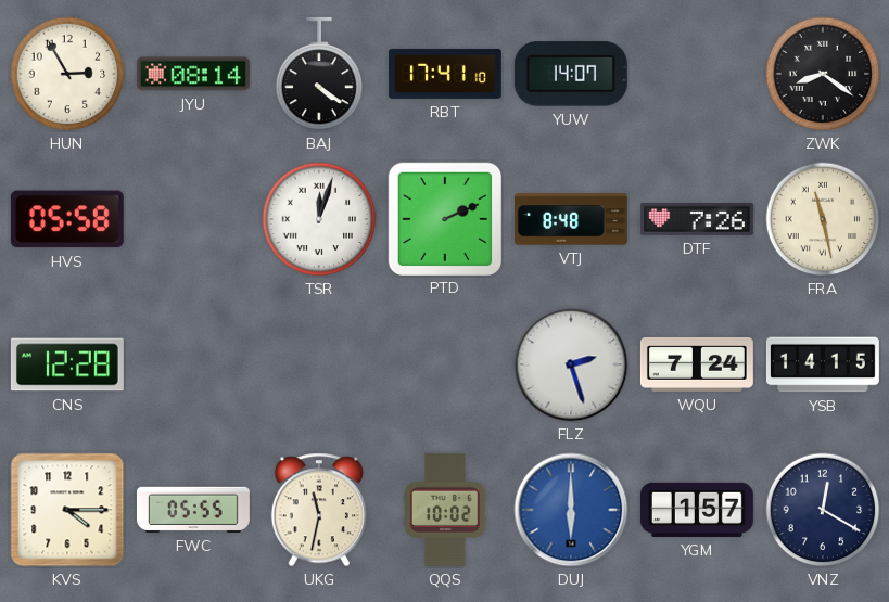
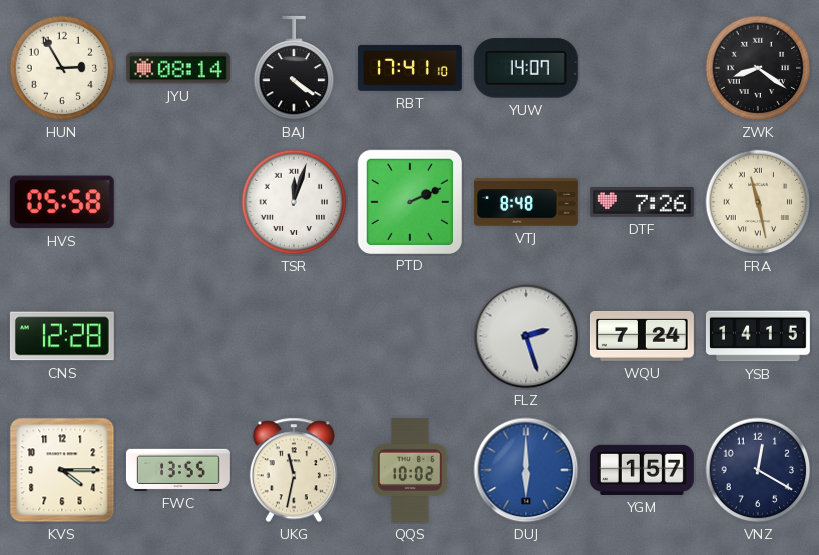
FWC: 05:55 -> 13:55 (178, 470)
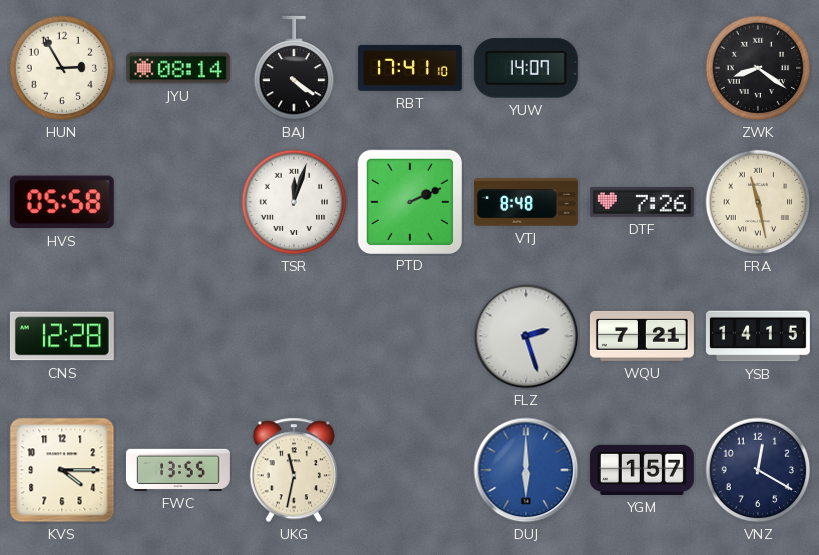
WQU: 7:24 -> 7:21 (642, 337)
QQS: 10:02 -> none (410, 470)
